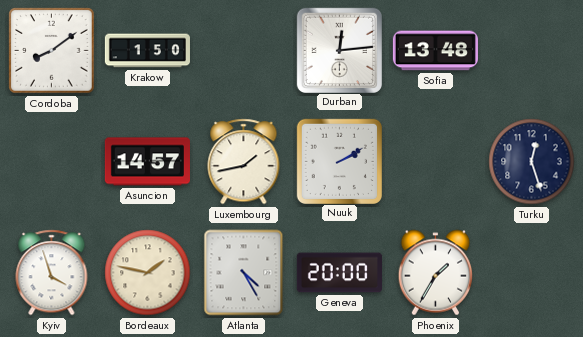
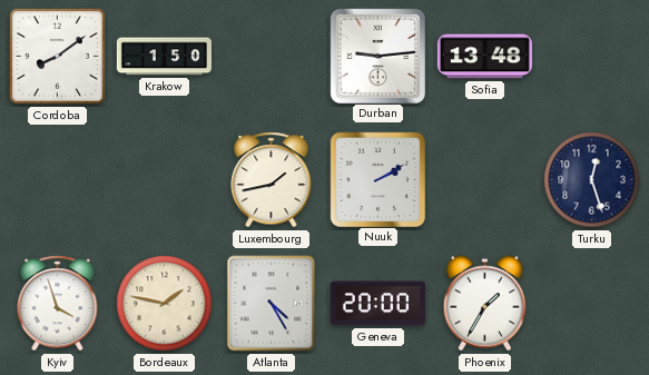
Durban: 12:14 -> 9:14 (377, 56)
Asuncion: 14:57 -> none (147, 162)
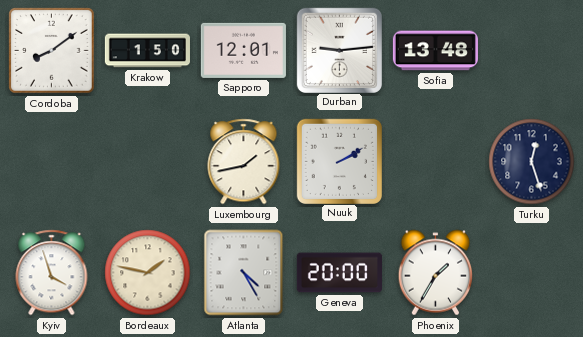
Sapporo: none -> 12:01 (243, 50)
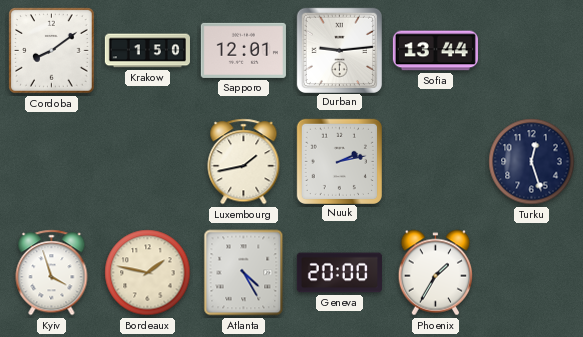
Sofia: 13:48 -> 13:44 (435, 51)
Nuuk: 2:10 -> 2:13 (339, 161)
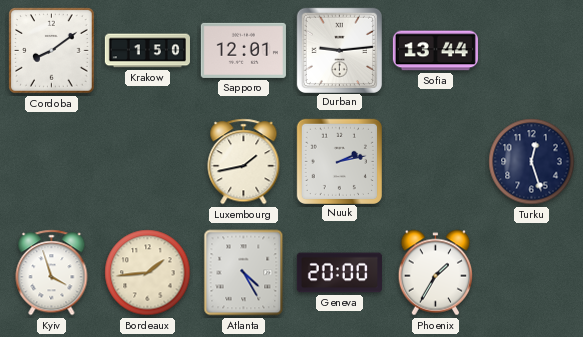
Bordeaux: 1:47 -> 1:44 (148, 273)
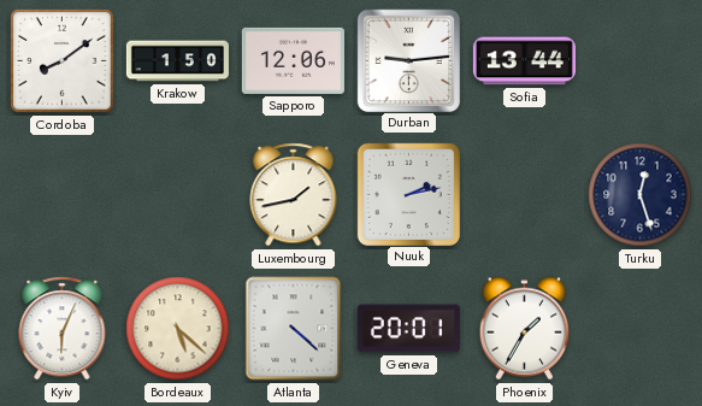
Sapporo: 12:01 -> 12:06 (293, 60)
Kyiv: 3:57 -> 6:04 (63, 329)
Bordeaux: 1:44 -> 5:22 (178, 329)
Atlanta: 4:25 -> 4:22 (294, 329)
Geneva: 20:00 -> 20:01 (408, 329)
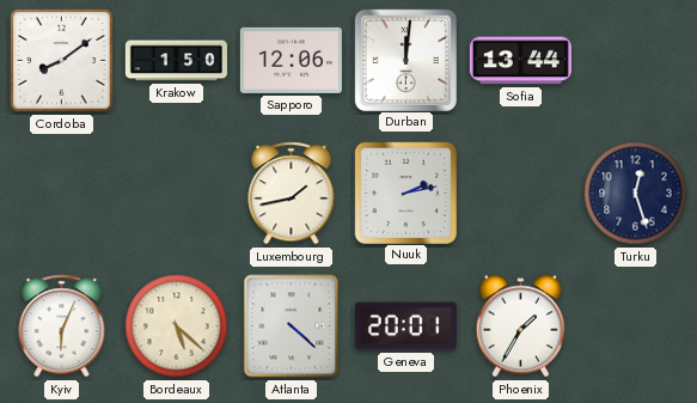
Durban: 9:14 -> 12:01 (405, 60)
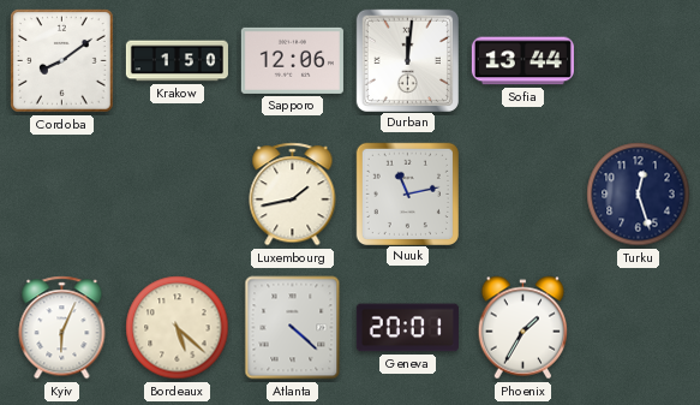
Nuuk: 2:13 -> 11:13 (407, 193)
